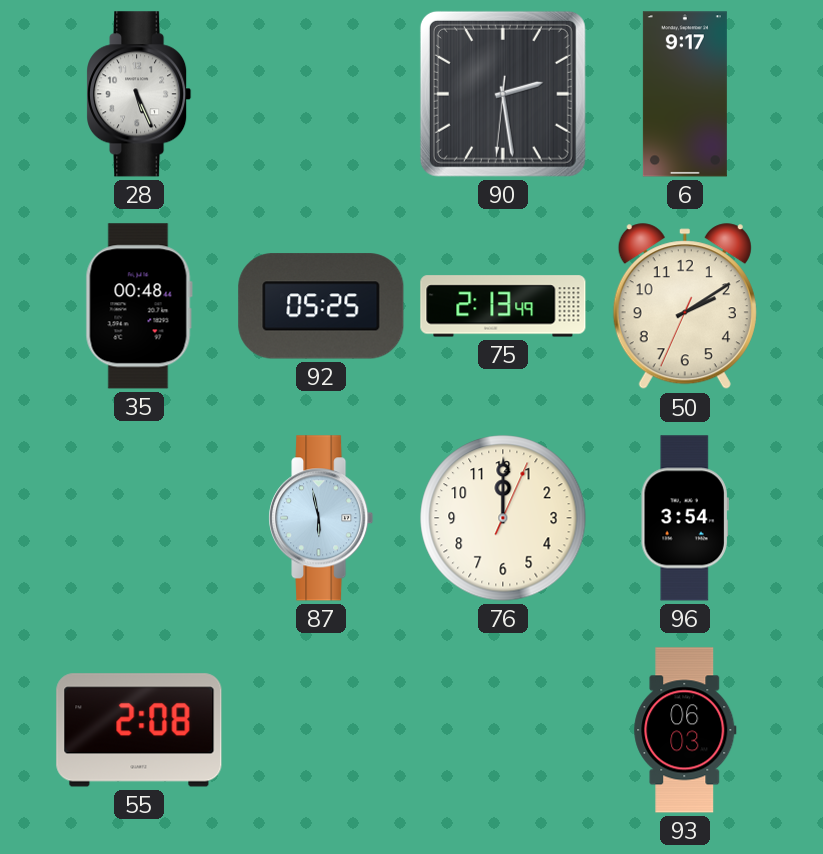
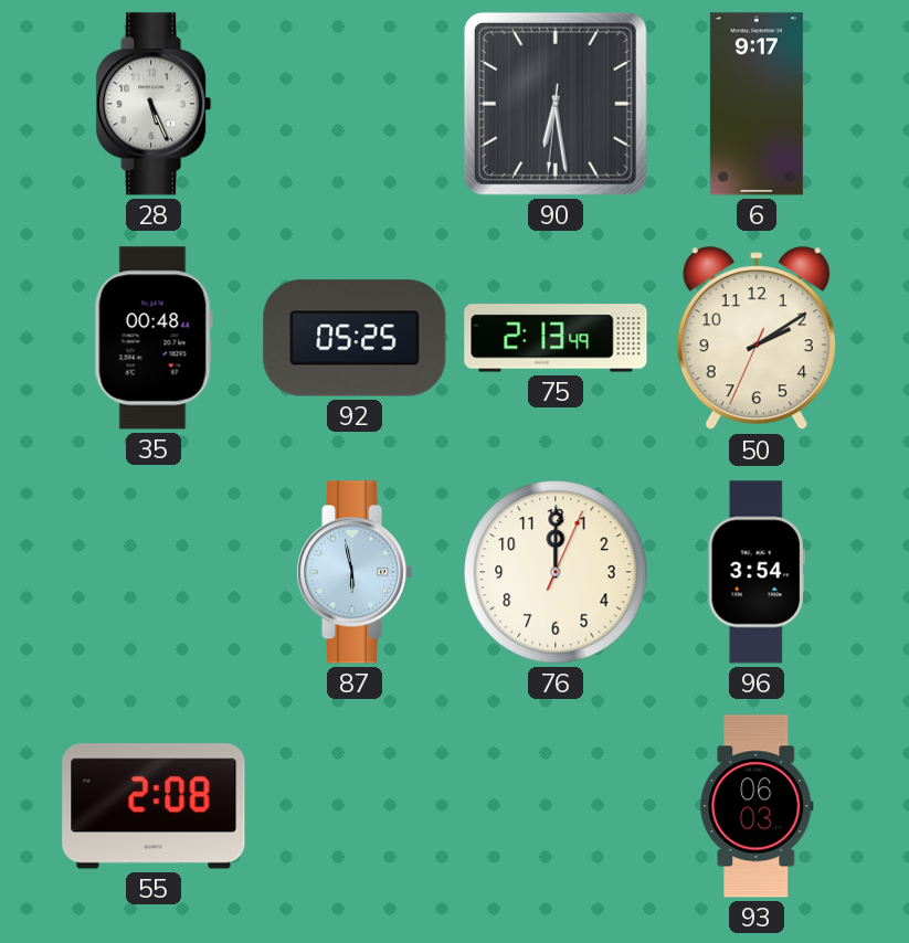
90: 2:28 -> 6:28 (556, 104)
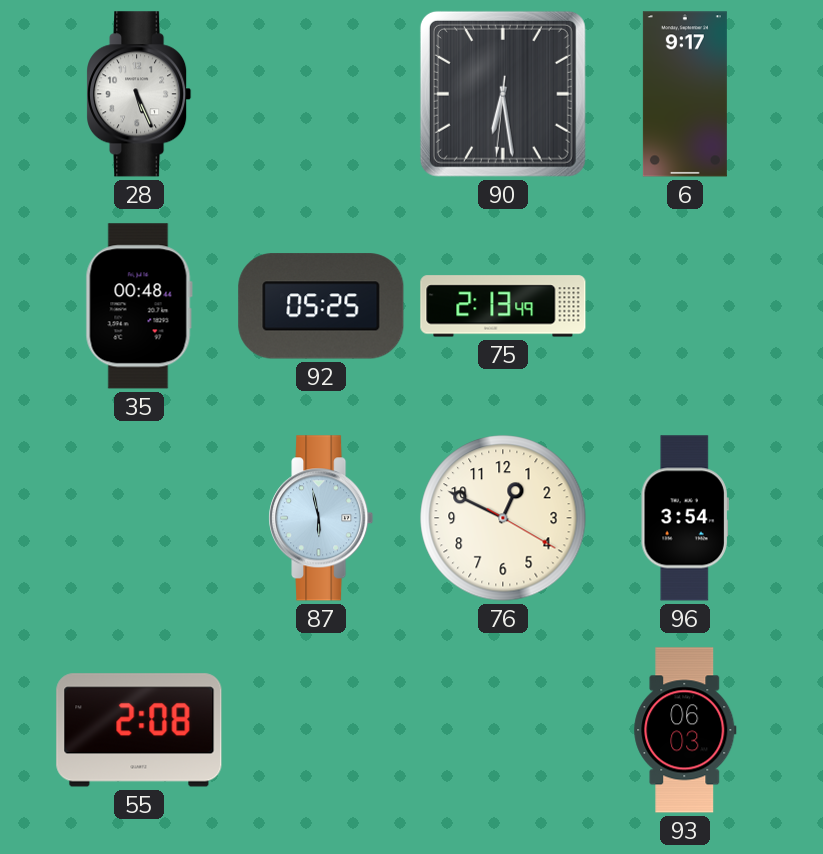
50: 2:09 -> none (757, 339)
76: 12:00 -> 12:49 (503, 518)
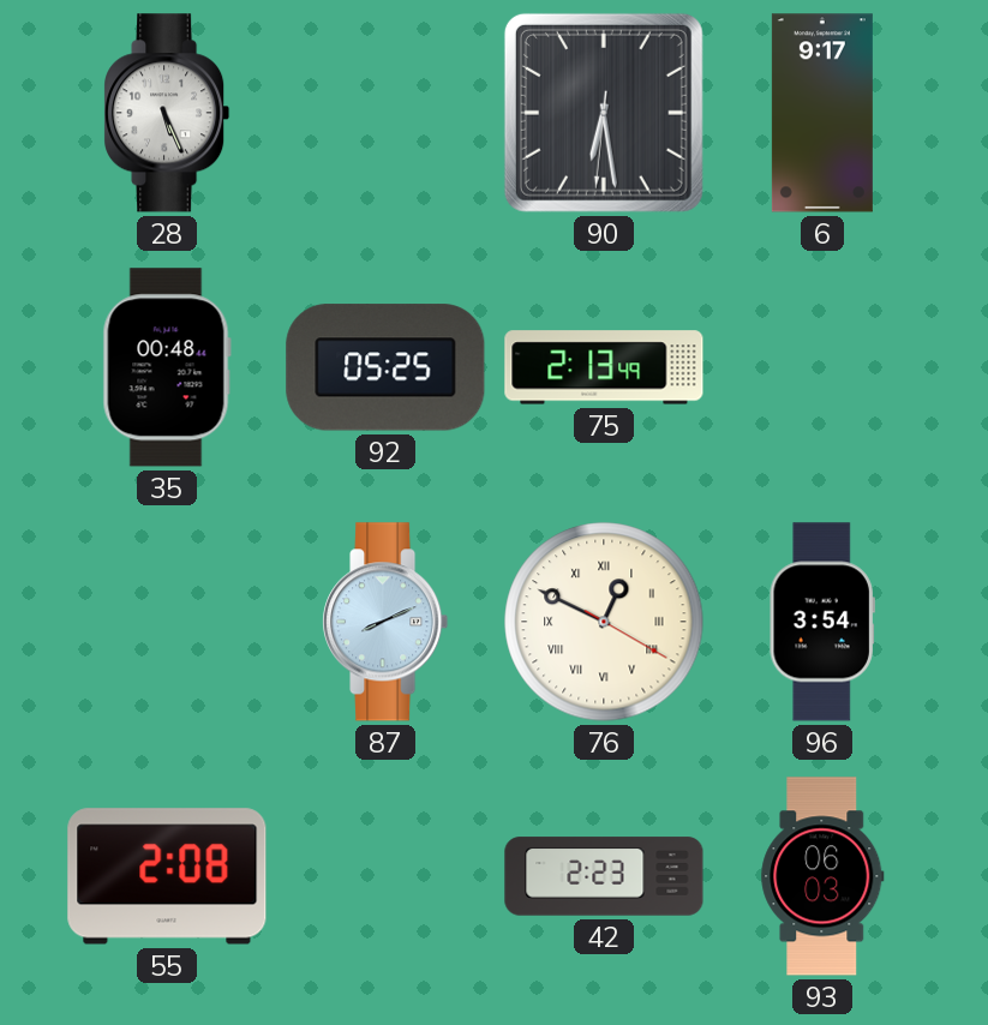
87: 5:58 -> 8:11 (385, 622)
76 numerals: Arabic -> Roman (604, 622)
42: none -> 2:23 (604, 876)
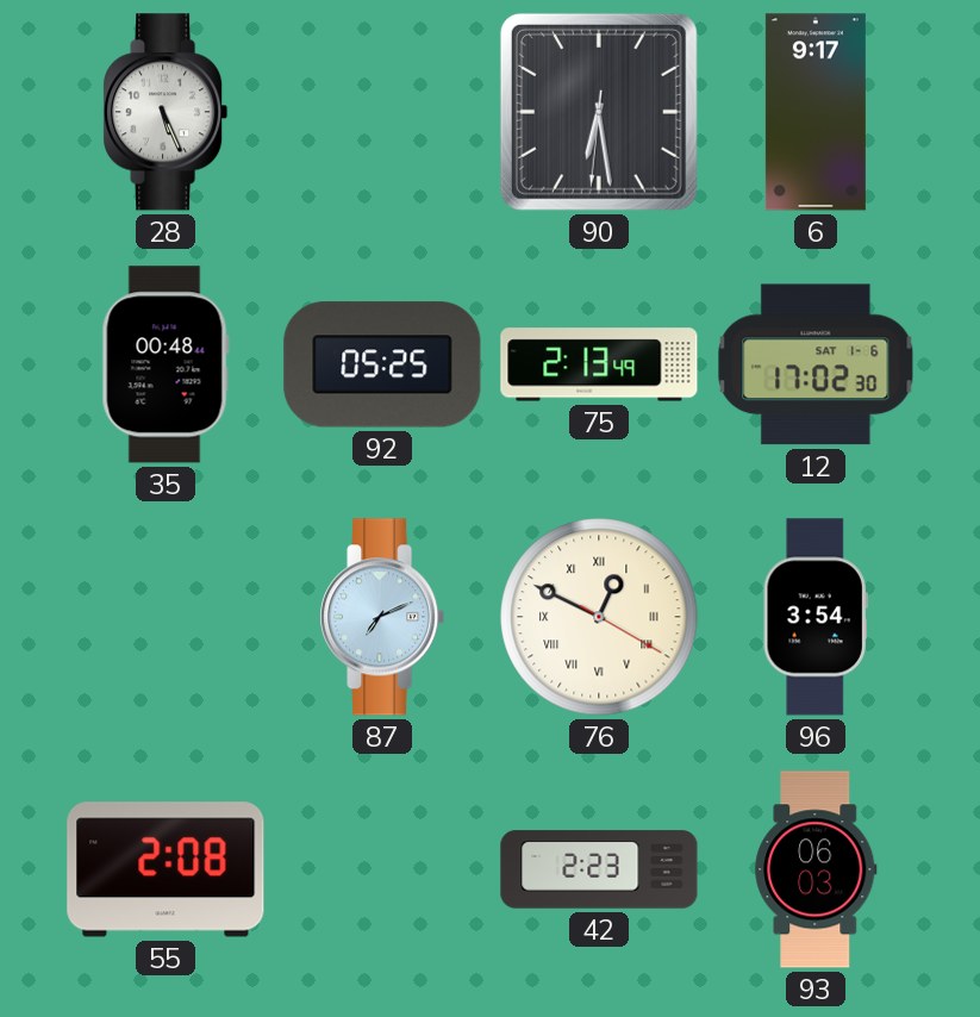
12: none -> 17:02 (816, 364)
87: 8:11 -> 7:11 (382, 617)
